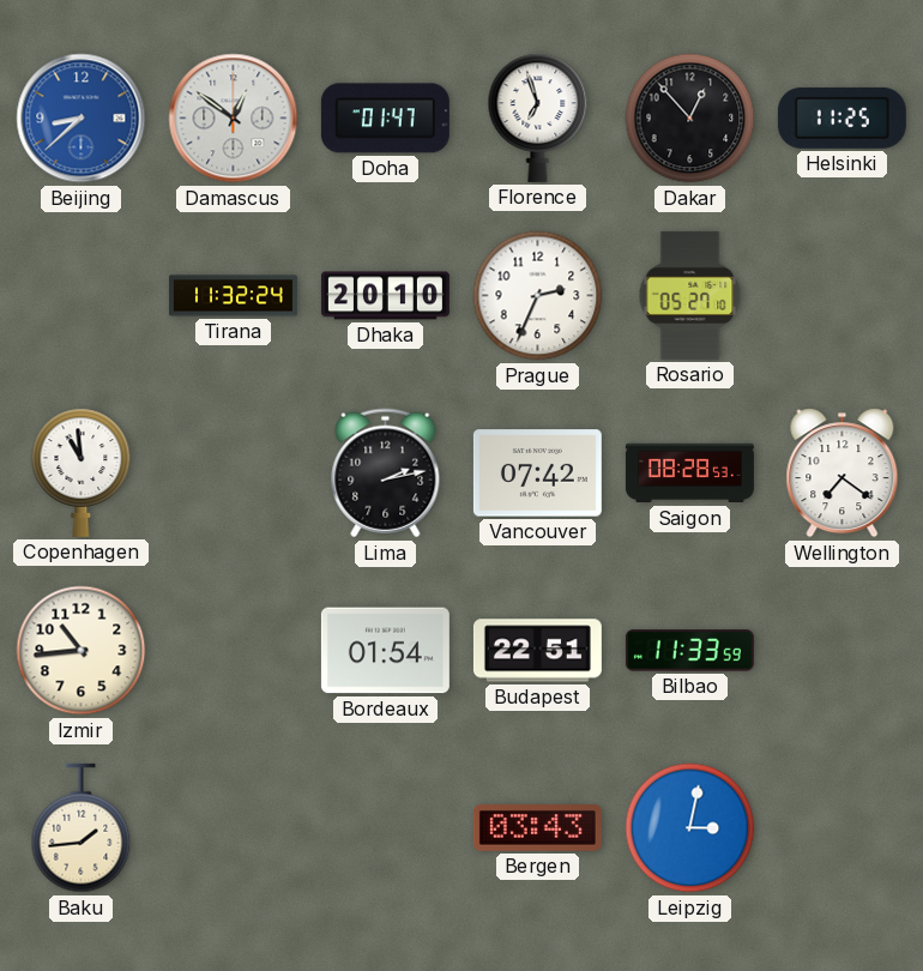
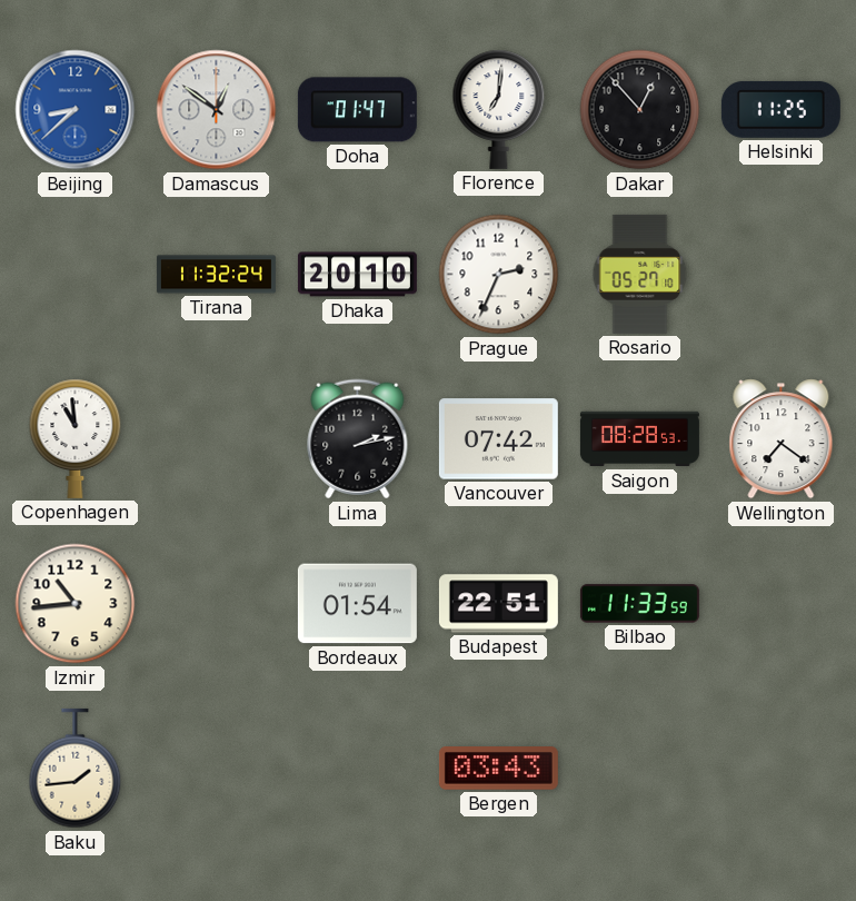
Florence: 6:57 -> 7:01 (499, 109)
Leipzig: 3:02 -> none (690, 828)
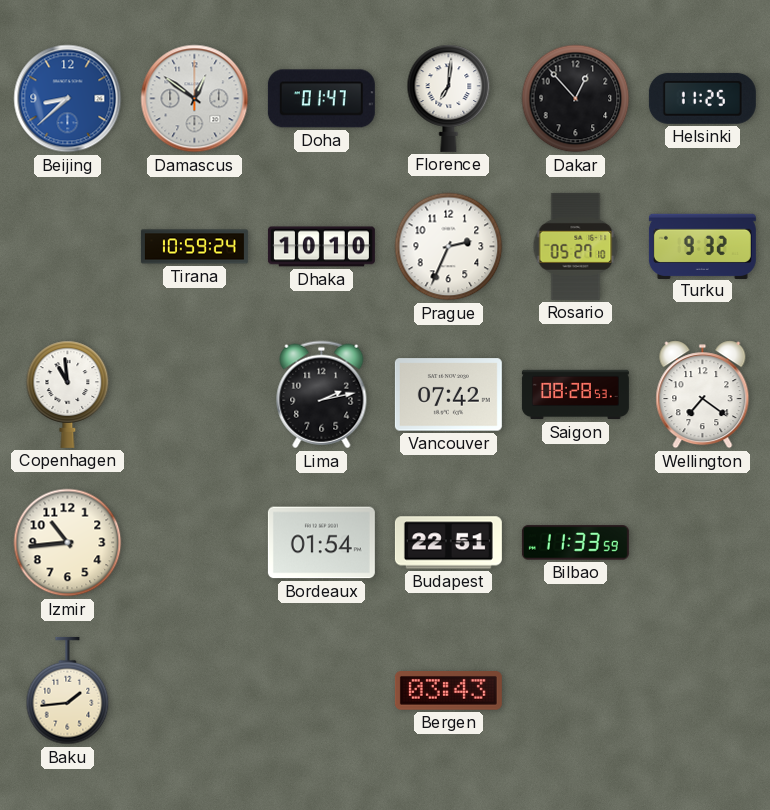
Tirana: 11:32 -> 10:59 (194, 247)
Dhaka: 20:10 -> 10:10 (321, 247)
Turku: none -> 9:32 (702, 246)
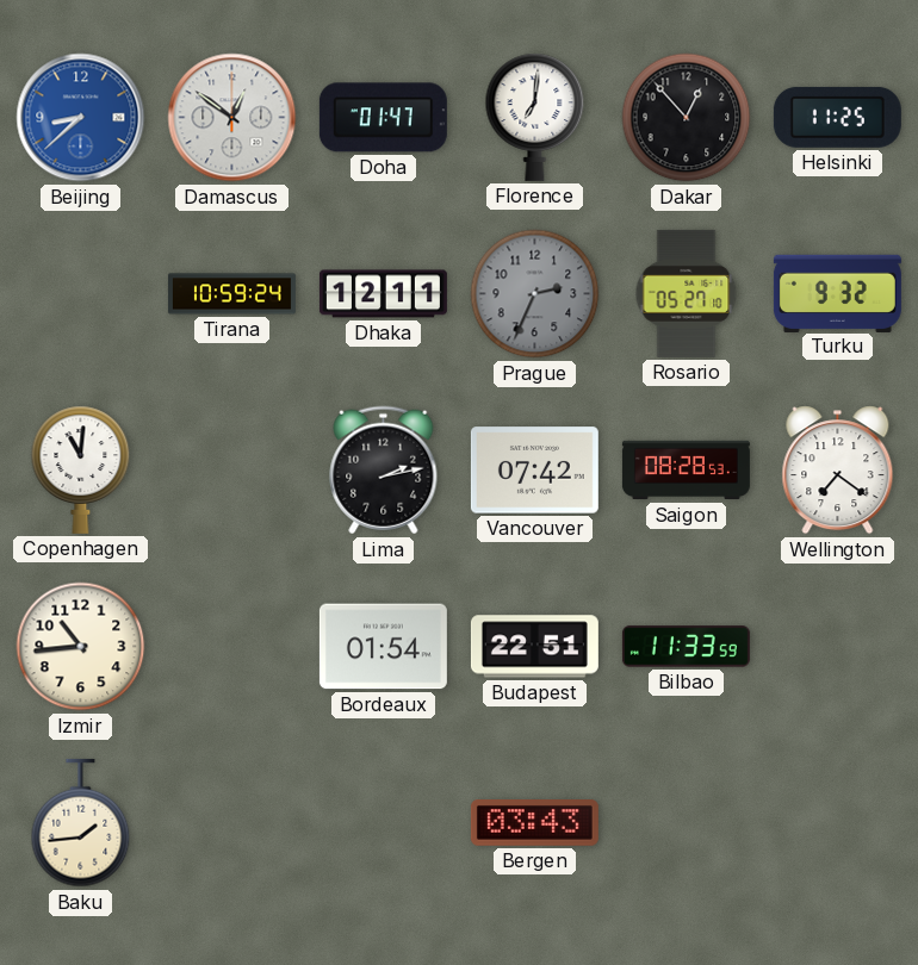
Dhaka: 10:10 -> 12:11 (383, 294)
Prague dial: white -> grey (535, 294)
Copenhagen: 10:59 -> 11:01 (81, 469)
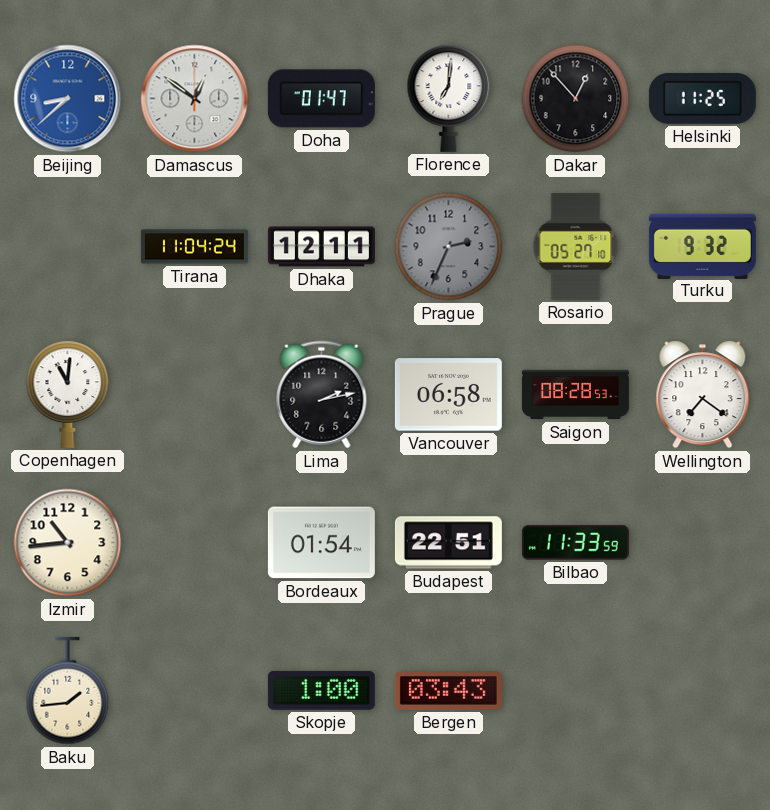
Tirana: 10:59 -> 11:04 (194, 247)
Vancouver: 07:42 -> 06:58 (448, 395)
Skopje: none -> 1:00 (321, 690)
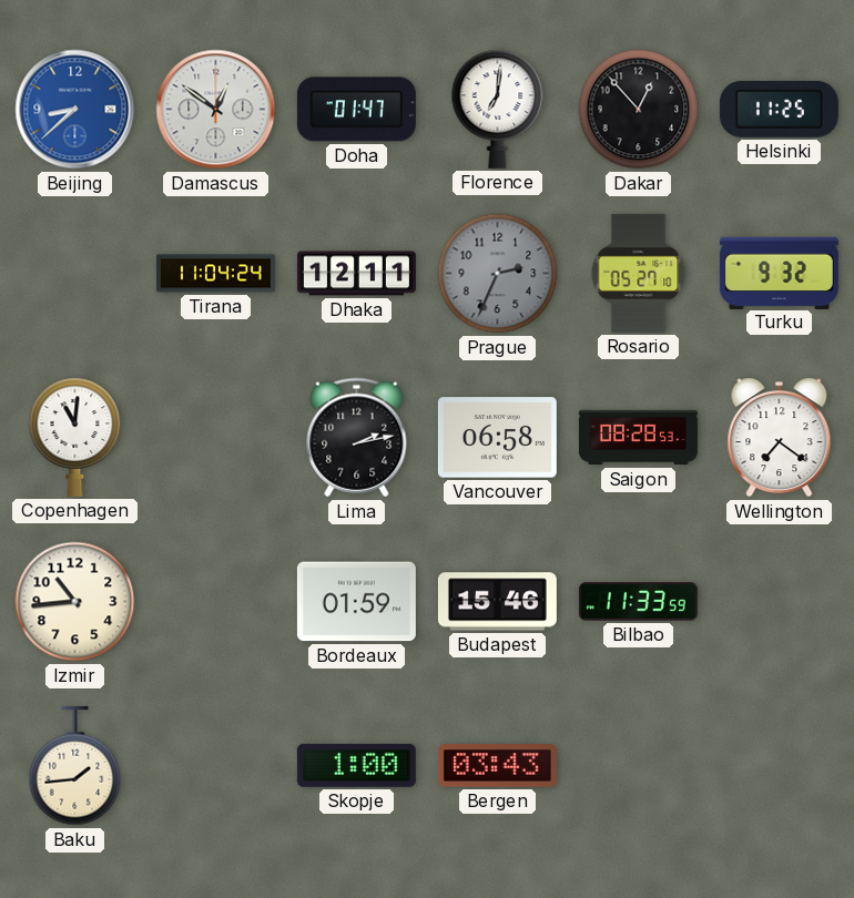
Bordeaux: 01:54 -> 01:59 (356, 602)
Budapest: 22:51 -> 15:46 (497, 602)
